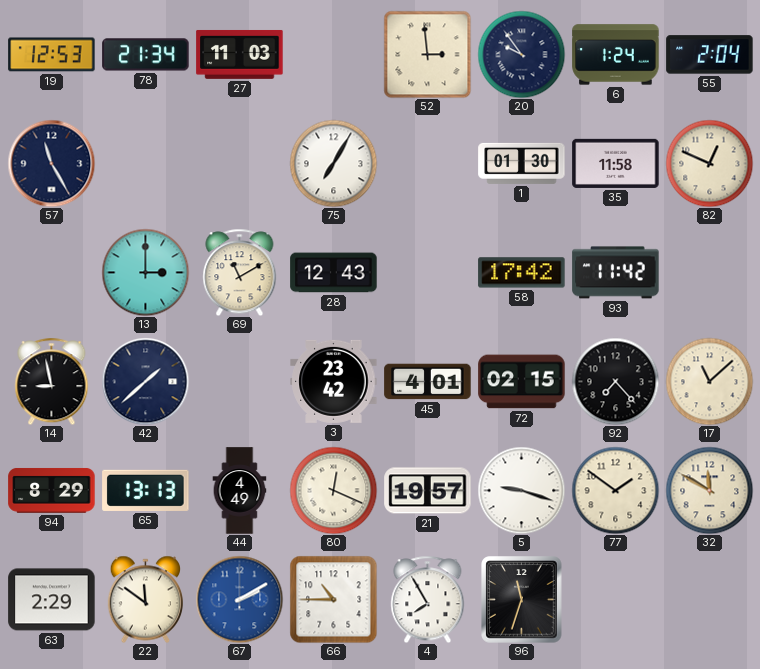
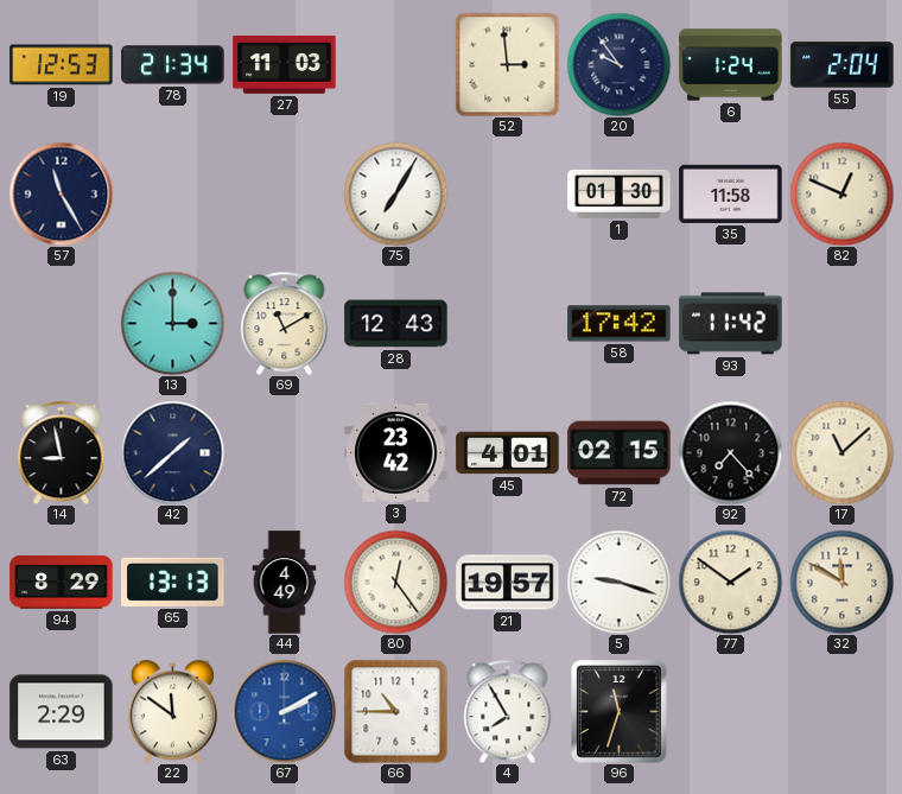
80: 12:19 -> 12:24 (395, 582)
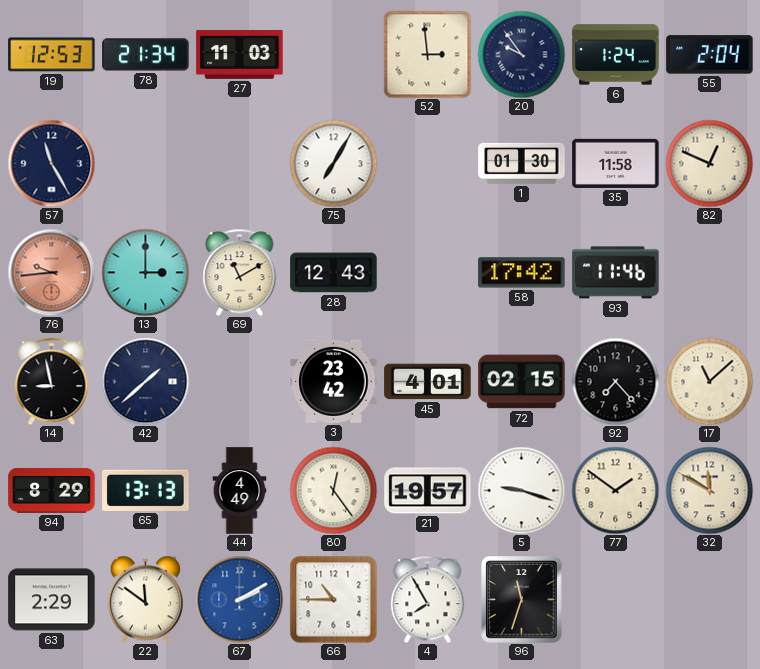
76: none -> 9:44 (51, 272)
93: 11:42 -> 11:46 (616, 273)
